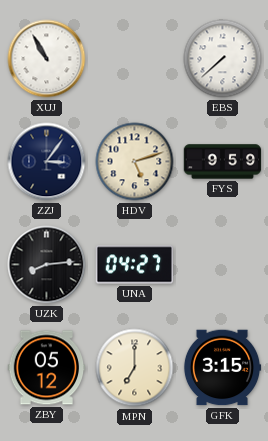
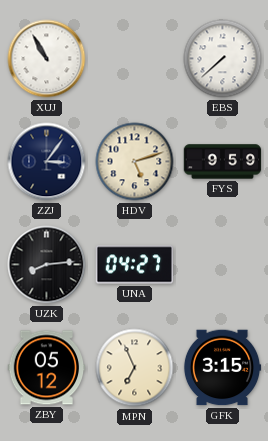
MPN: 7:00 -> 6:56 (135, 368)
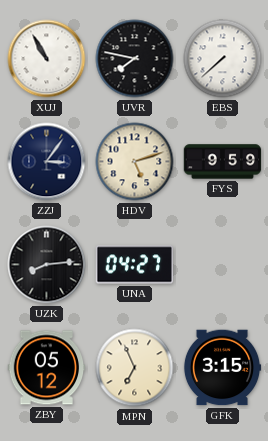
UVR: none -> 7:47 (135, 59)
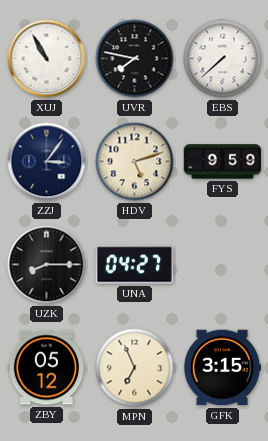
UZK: 8:14 -> 8:15 (47, 265)
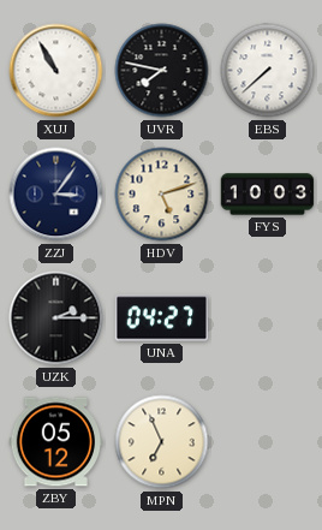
FYS: 9:59 -> 10:03 (268, 195)
UZK: 8:15 -> 2:15 (56, 318)
GFK: 3:15 -> none (222, 368)
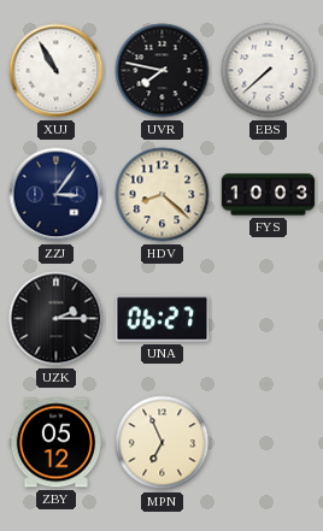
HDV: 5:12 -> 8:22 (163, 195)
UNA: 04:27 -> 06:27 (163, 319)
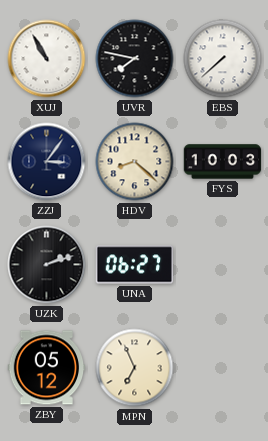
UZK: 2:15 -> 2:12 (47, 265)
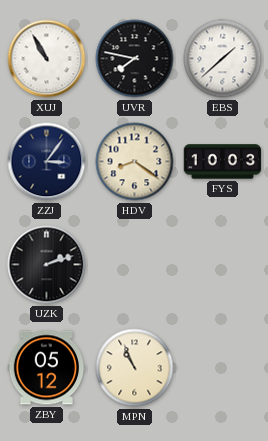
EBS: 7:38 -> 1:38 (223, 59)
HDV: 8:22 -> 8:21 (135, 162)
UNA: 06:27 -> none (135, 265)
MPN: 6:56 -> 10:56 (135, 368)
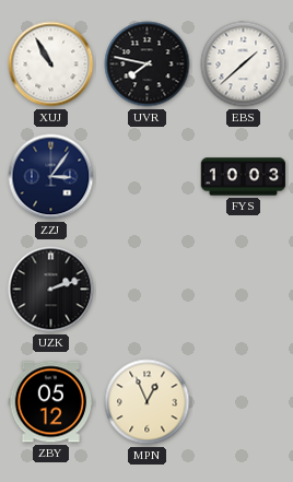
HDV: 8:21 -> none (135, 162)
MPN: 10:56 -> 12:56 (148, 402)
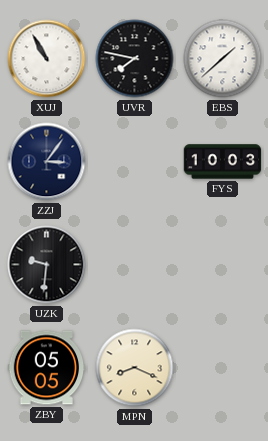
UZK: 2:12 -> 9:31 (47, 265)
ZBY: 05:12 -> 05:05 (47, 368)
MPN: 12:56 -> 8:19 (135, 368)
